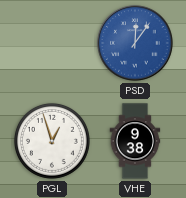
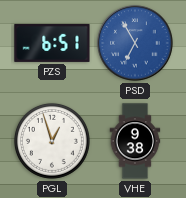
PZS: none -> 6:51 (52, 43)
PSD: 12:06 -> 6:55 (135, 43)
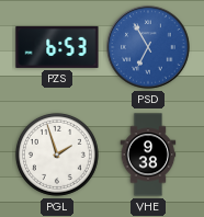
PZS: 6:51 -> 6:53 (57, 47)
PGL: 12:57 -> 1:57 (57, 155)
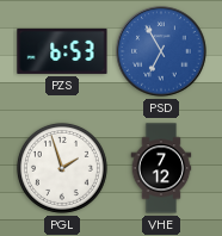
VHE: 9:38 -> 7:12 (161, 168)
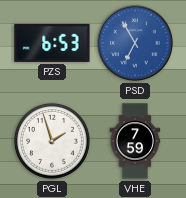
VHE: 7:12 -> 7:59 (135, 141)
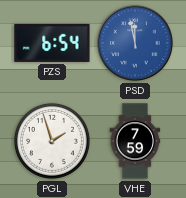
PZS: 6:53 -> 6:54 (52, 43)
PSD: 6:55 -> 11:58 (135, 43)
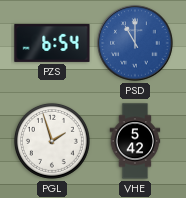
PSD: 11:58 -> 11:00 (135, 43)
VHE: 7:59 -> 5:42 (135, 141)
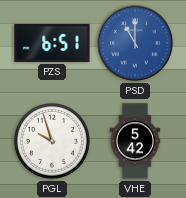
PZS: 6:54 -> 6:51 (52, 43)
PGL: 1:57 -> 9:57 (52, 141)
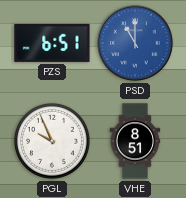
PGL: 9:57 -> 9:56 (52, 141)
VHE: 5:42 -> 8:51 (135, 141)
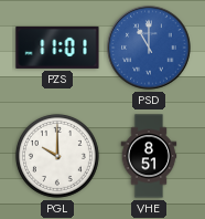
PZS: 6:51 -> 11:01 (57, 48)
PGL: 9:56 -> 10:00 (57, 156)
